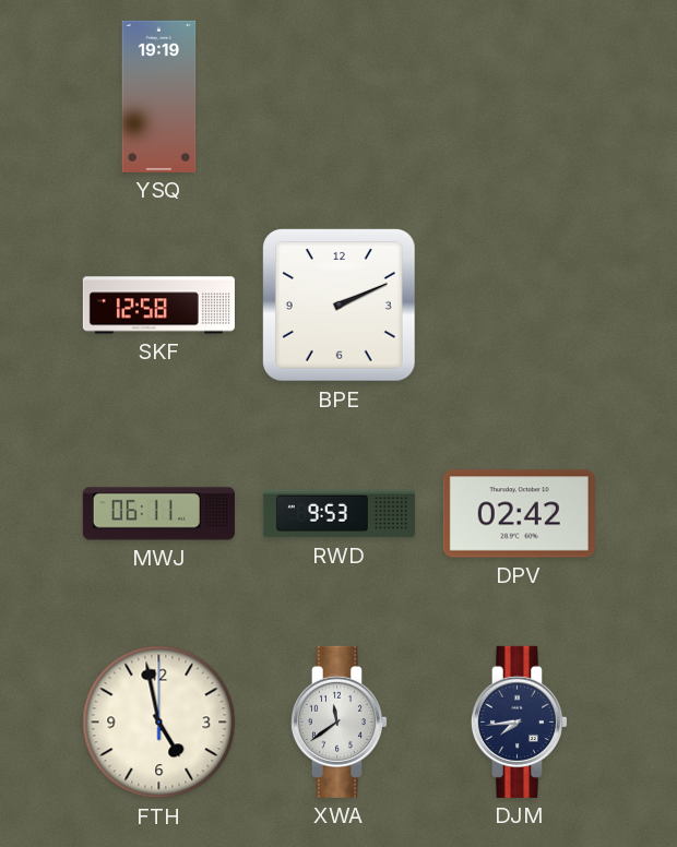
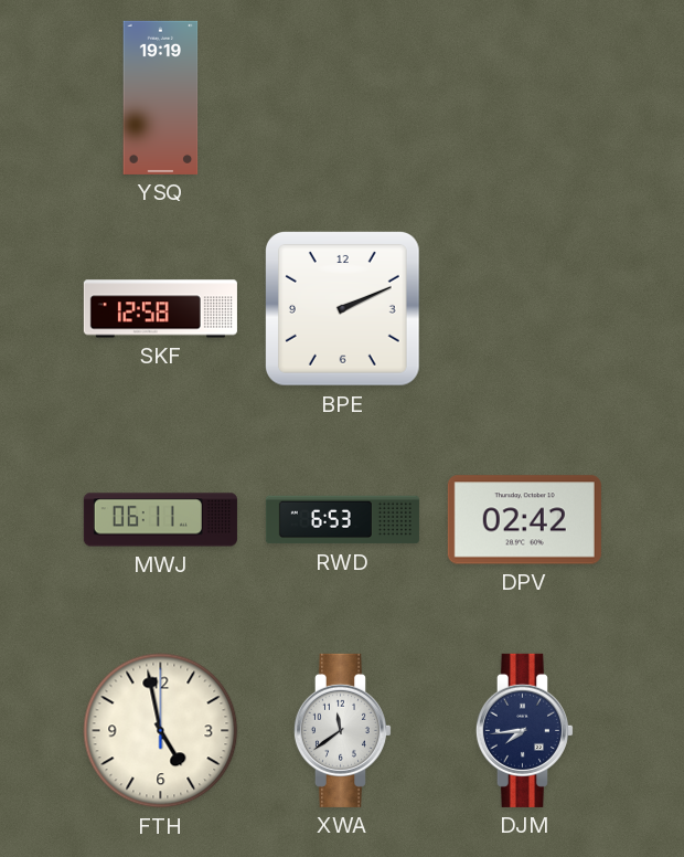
RWD: 9:53 -> 6:53 (342, 520)
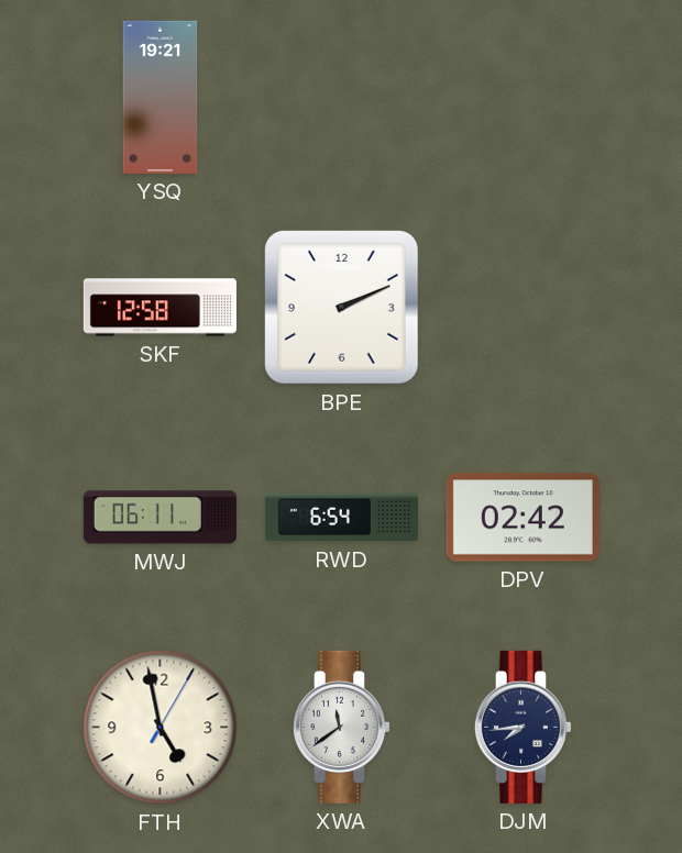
YSQ: 19:19 -> 19:21 (161, 97)
RWD: 6:53 -> 6:54 (341, 518)
FTH: 4:58:00 -> 4:58:05 (161, 728)
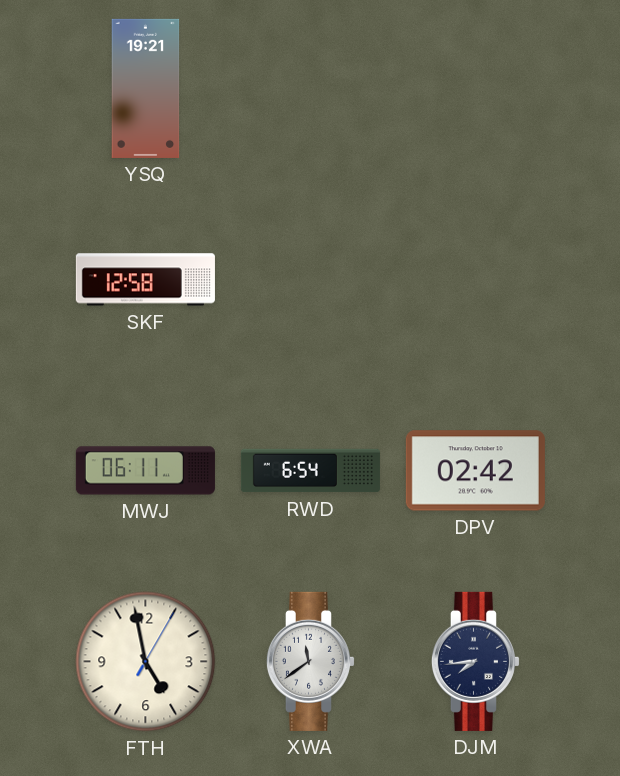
BPE: 2:11 -> none (342, 308)
